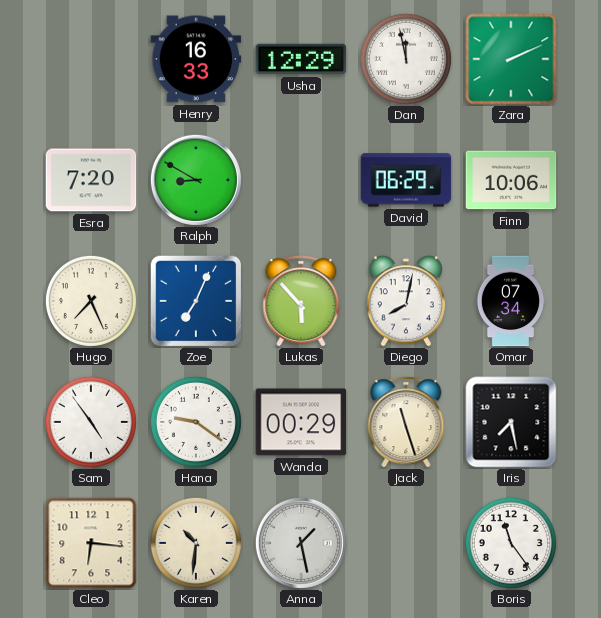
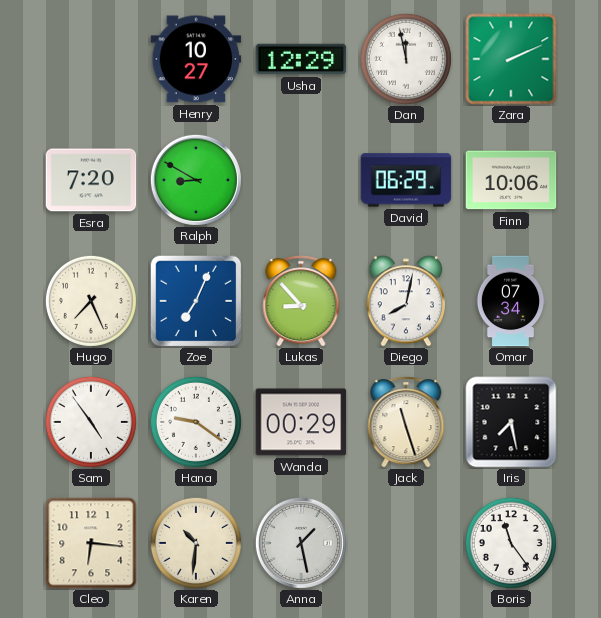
Henry: 16:33 -> 10:27 (196, 59)
Lukas: 5:53 -> 8:53 (301, 301)
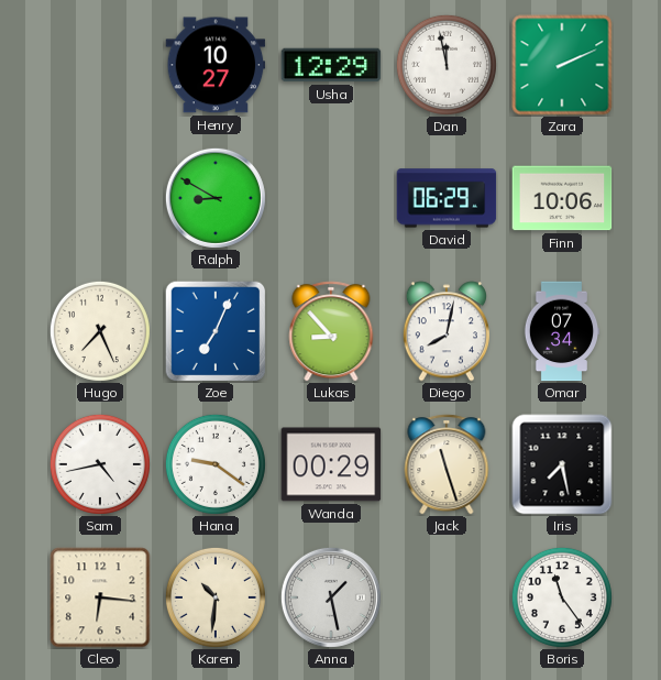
Esra: 7:20 -> none (91, 180)
Sam: 4:54 -> 4:43 (100, 464)
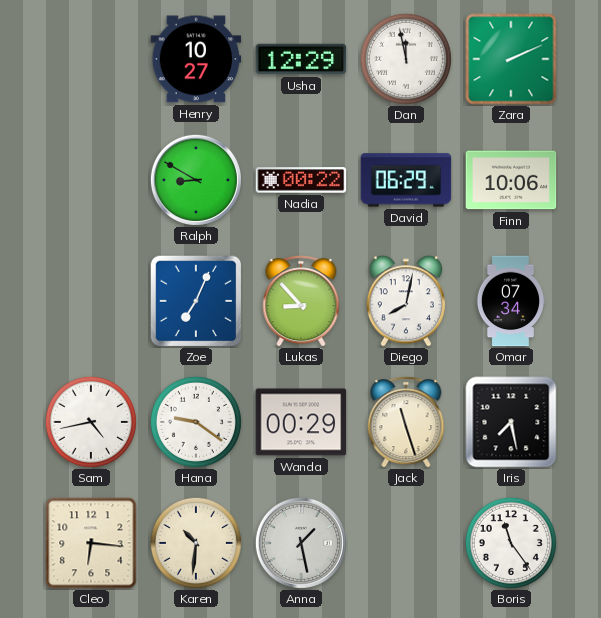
Nadia: none -> 00:22 (301, 180)
Hugo: 7:26 -> none (100, 331)
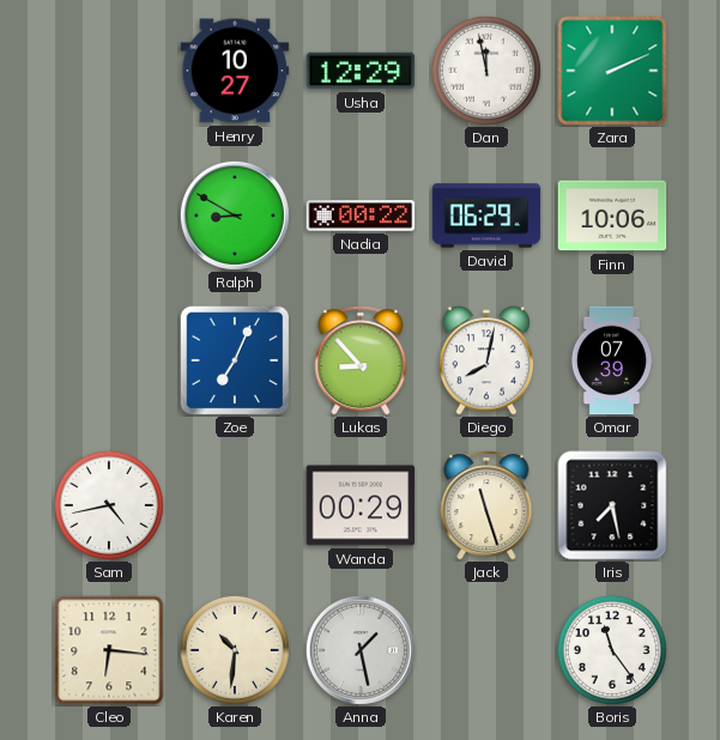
Omar: 07:34 -> 07:39 (612, 360)
Hana: 9:21 -> none (196, 422)
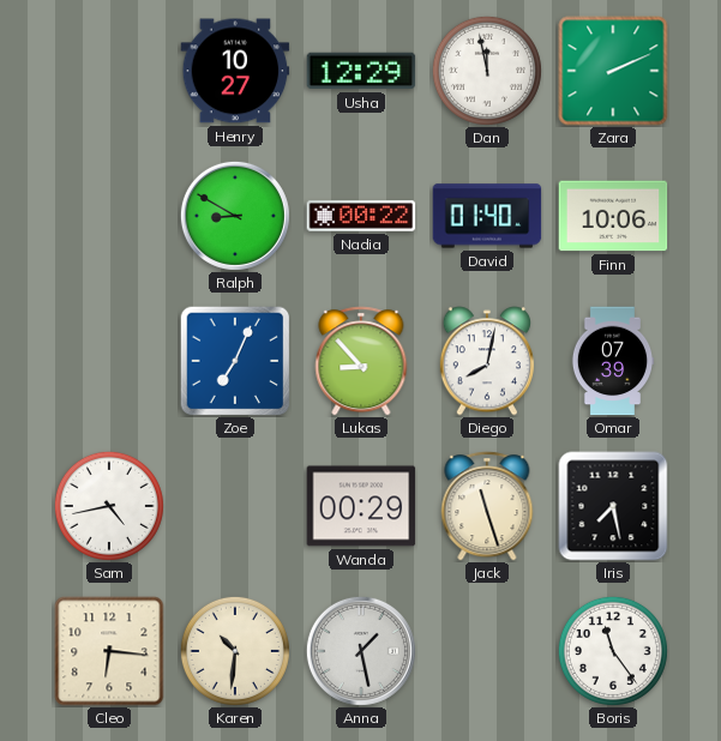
David: 06:29 -> 01:40 (487, 216)
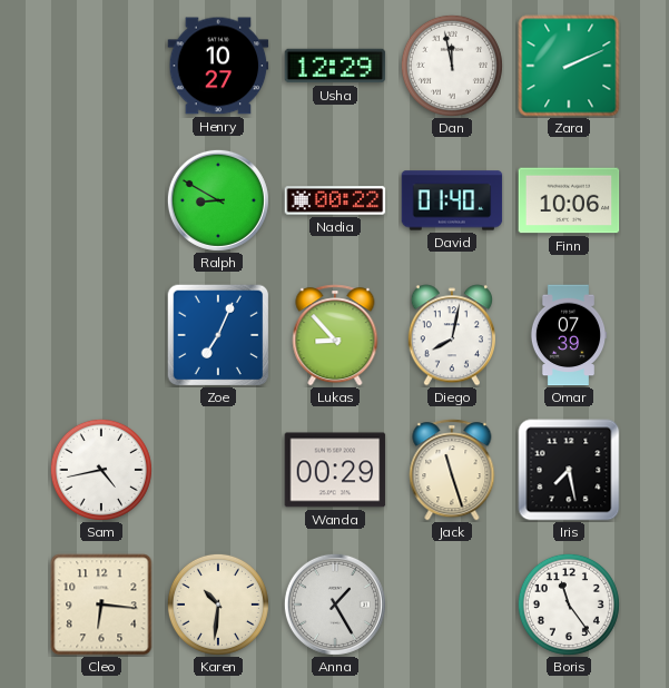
Anna: 1:28 -> 1:25 (335, 605)
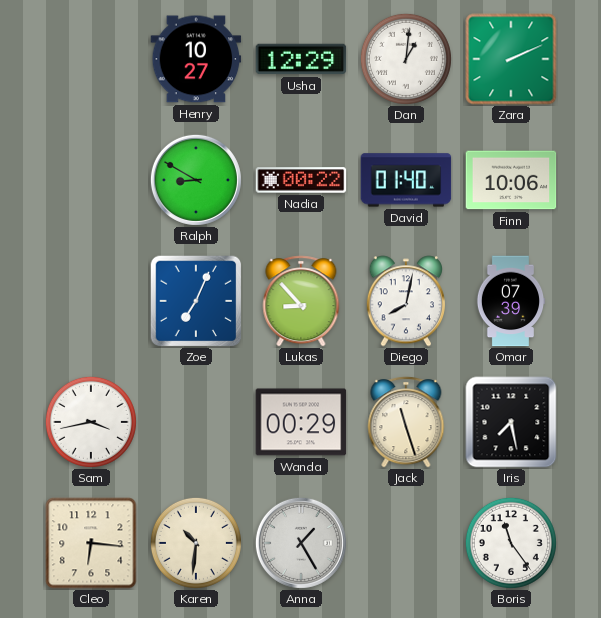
Dan: 11:58 -> 1:01 (406, 59)
Sam: 4:43 -> 3:43 (91, 422)
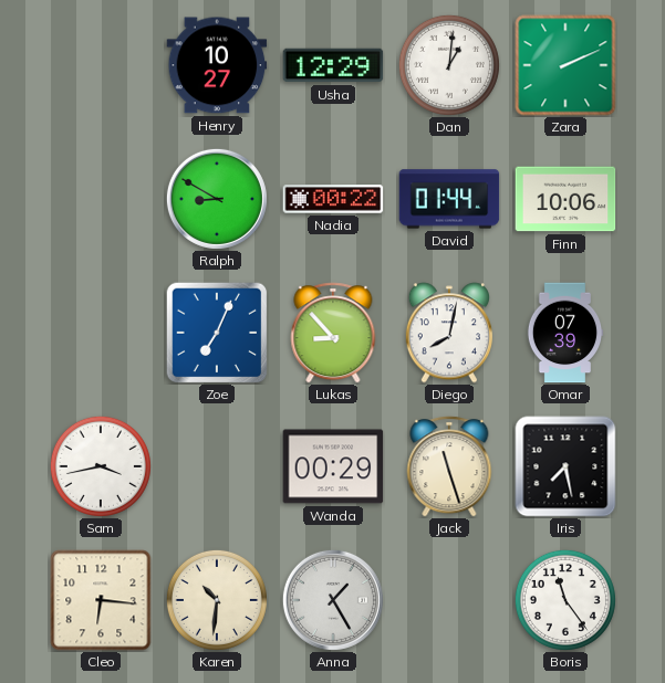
David: 01:40 -> 01:44 (449, 199)
